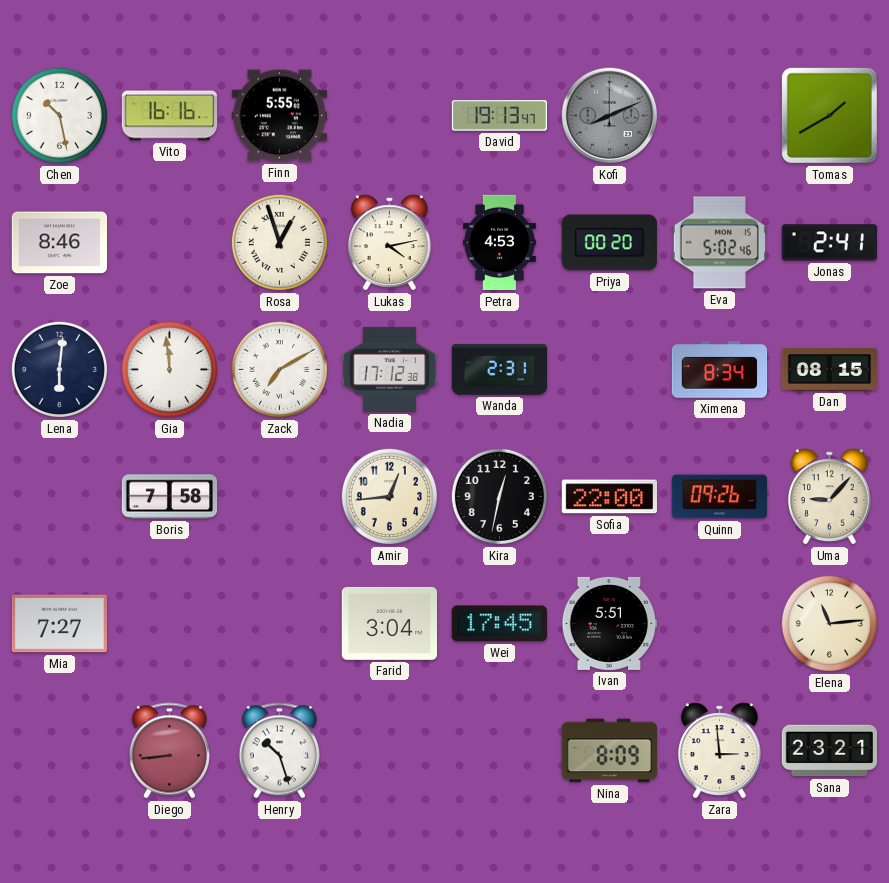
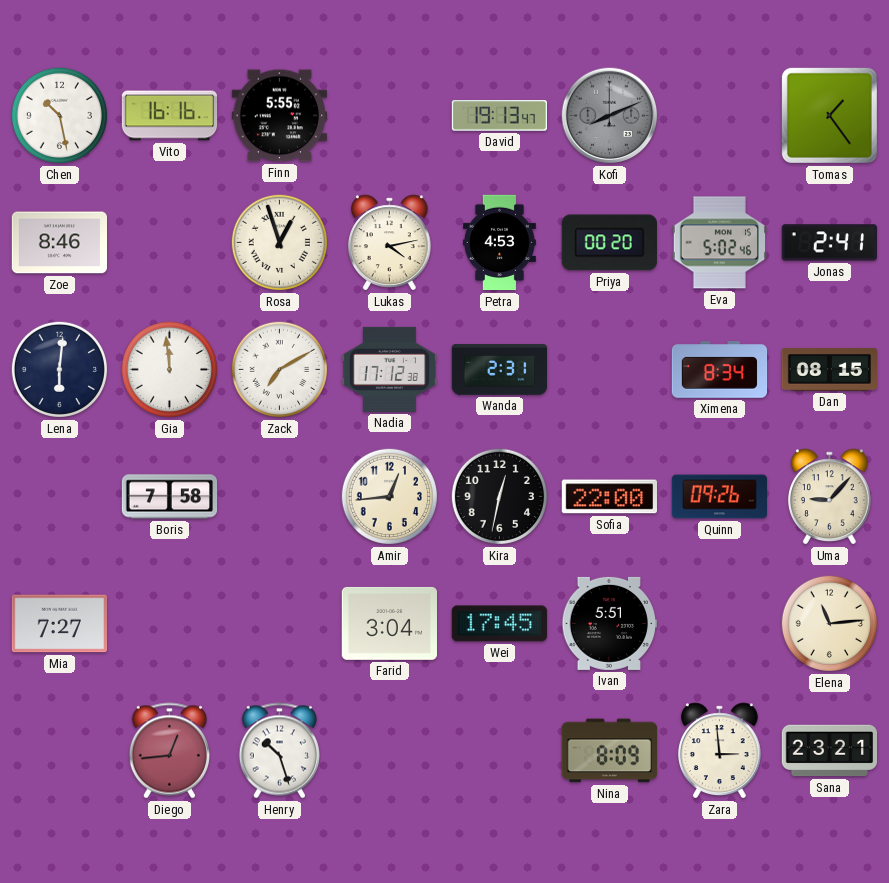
Tomas: 1:40 -> 1:24 (829, 115)
Diego: 8:44 -> 12:44 (169, 751)
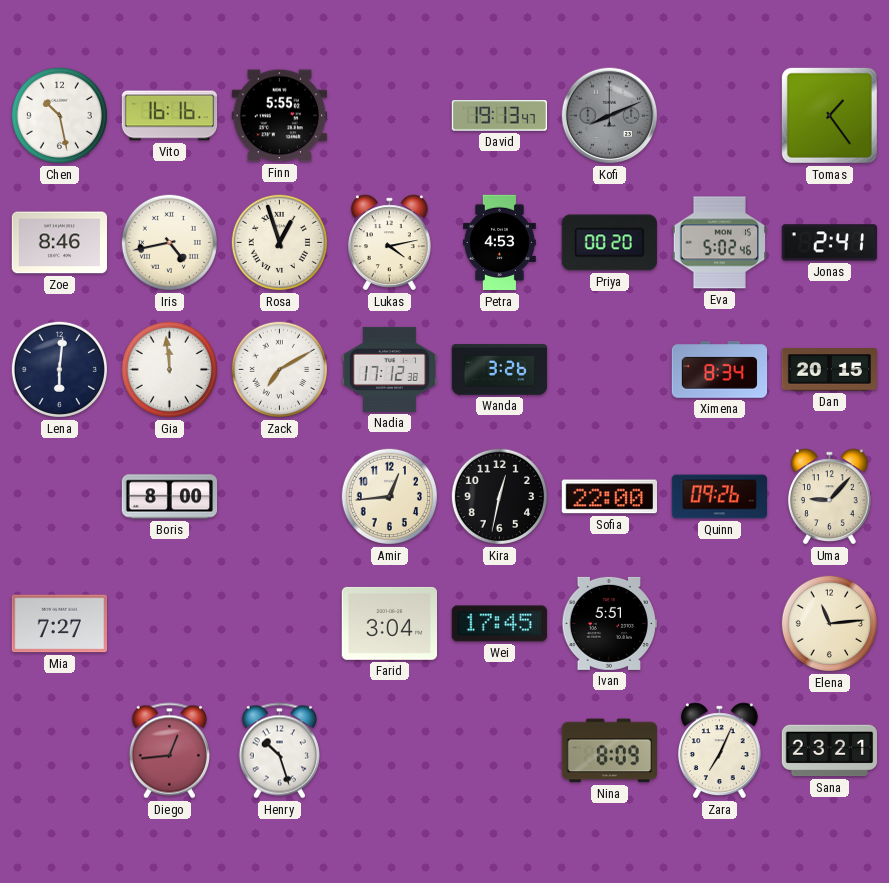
Iris: none -> 4:43 (169, 242)
Wanda: 2:31 -> 3:26 (500, 370)
Dan: 08:15 -> 20:15 (830, 370)
Boris: 7:58 -> 8:00 (170, 497)
Zara: 2:59 -> 7:04 (719, 751)
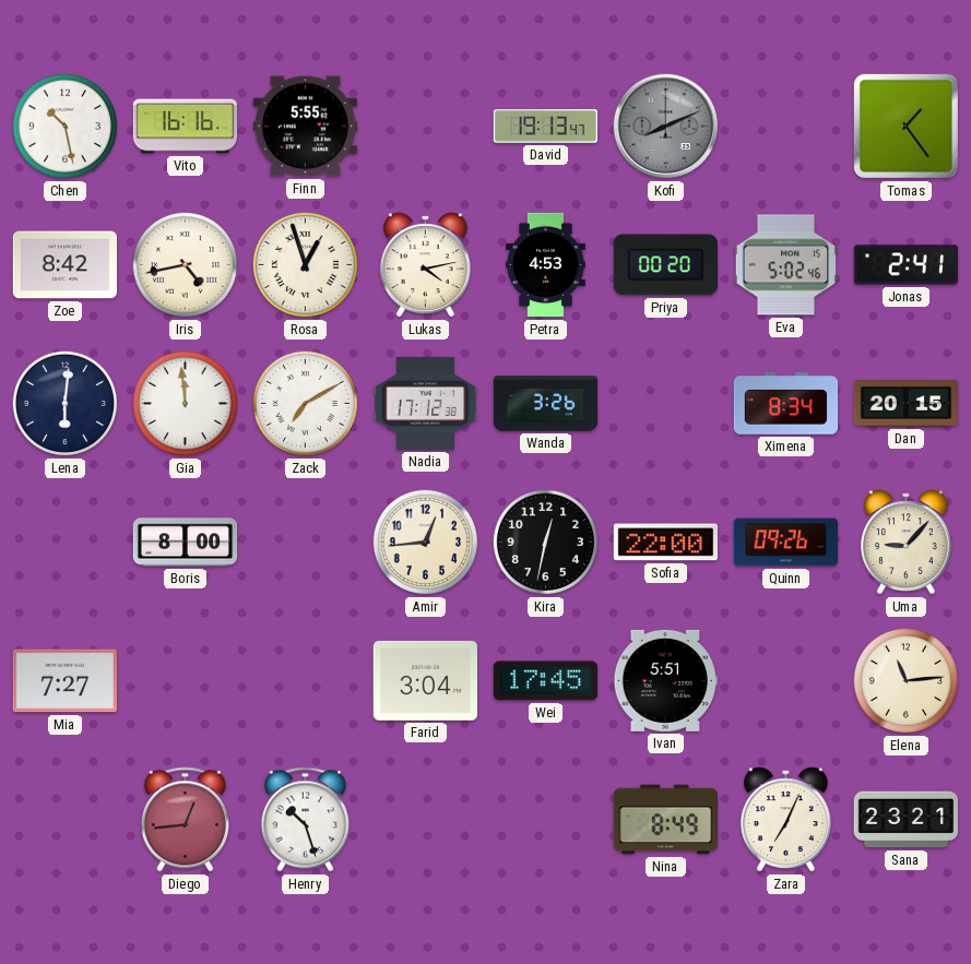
Zoe: 8:46 -> 8:42 (64, 265)
Nina: 8:09 -> 8:49 (665, 820)
